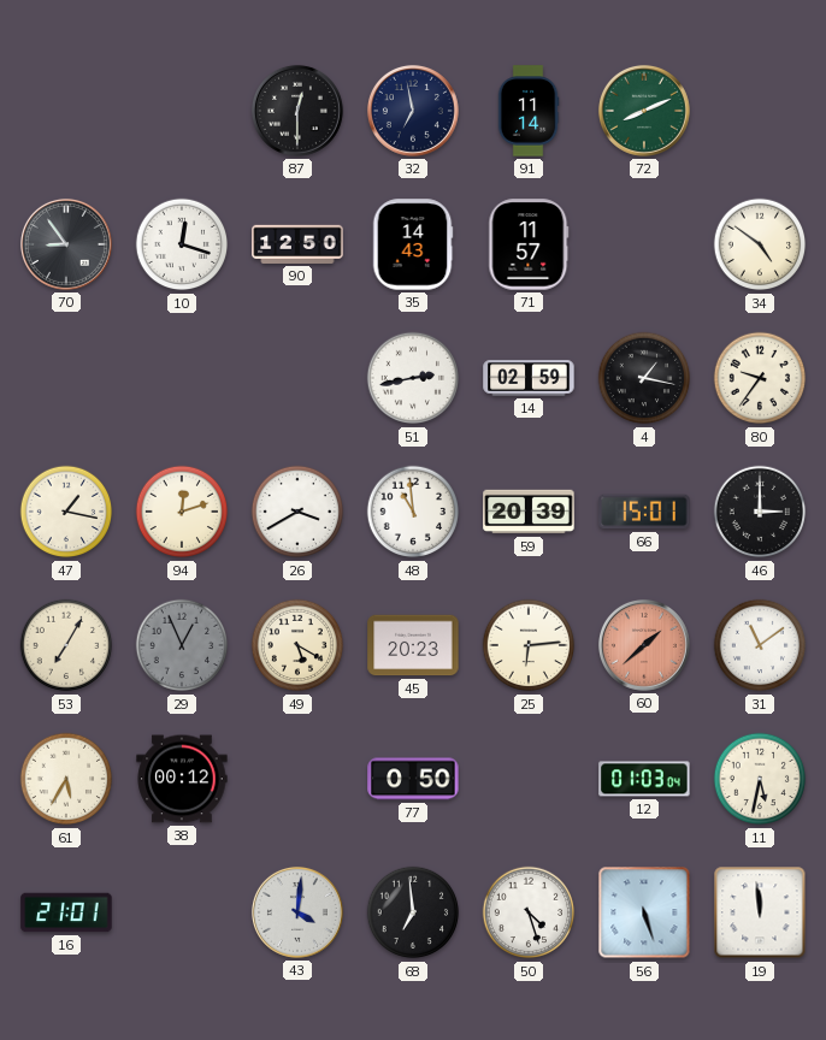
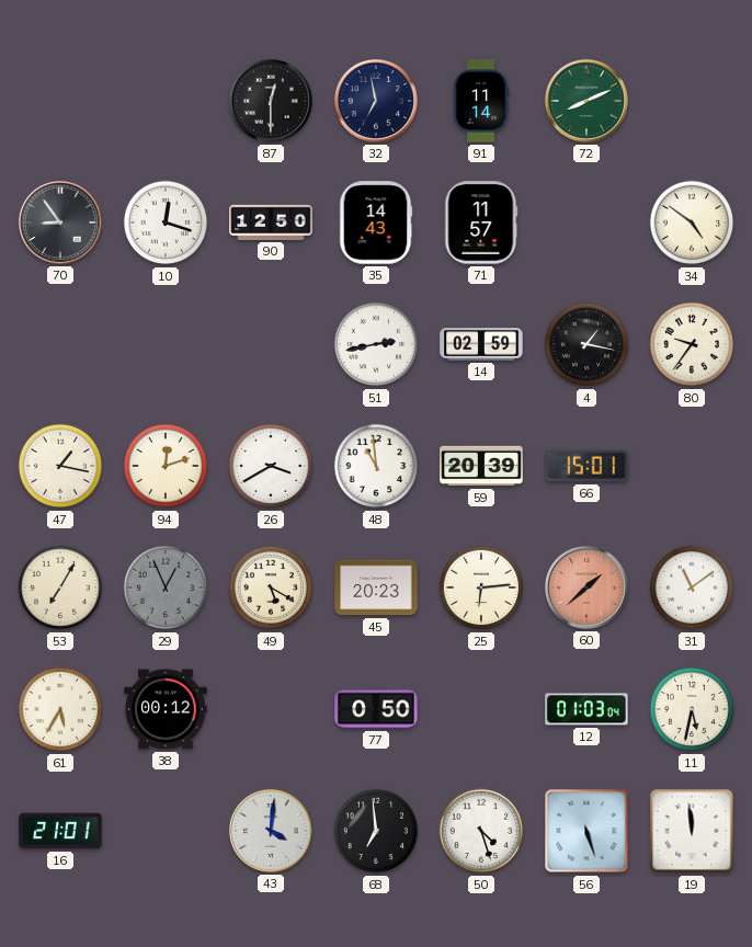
46: 3:00 -> none (760, 512)
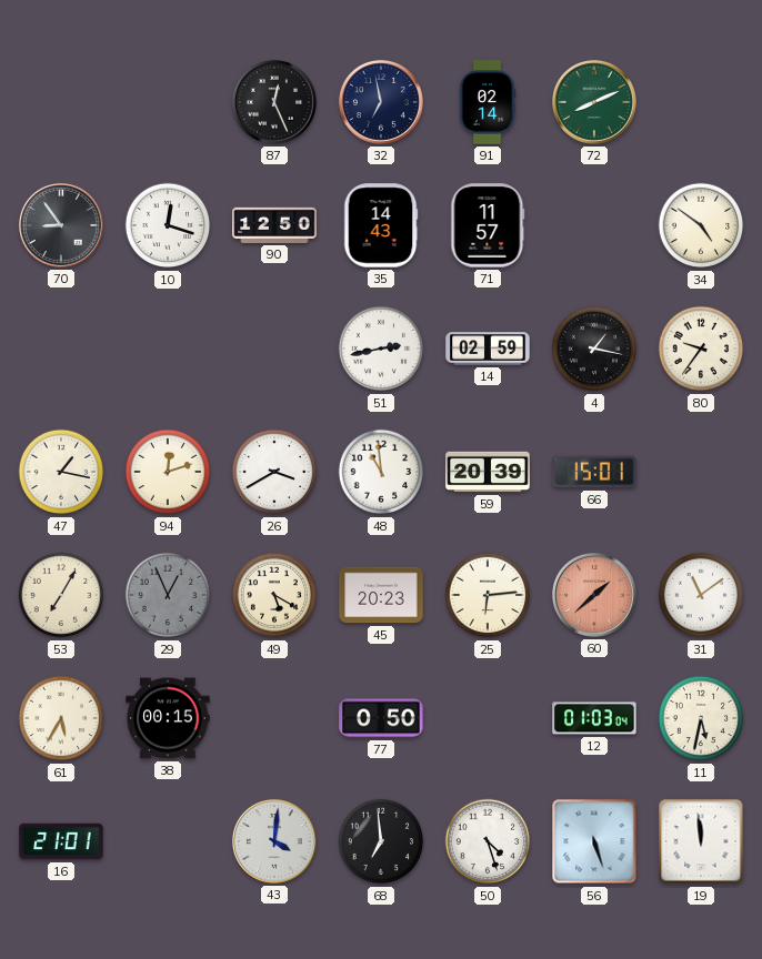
87: 12:30 -> 12:26 (274, 102)
91: 11:14 -> 02:14 (488, 102)
38: 00:12 -> 00:15 (168, 718)
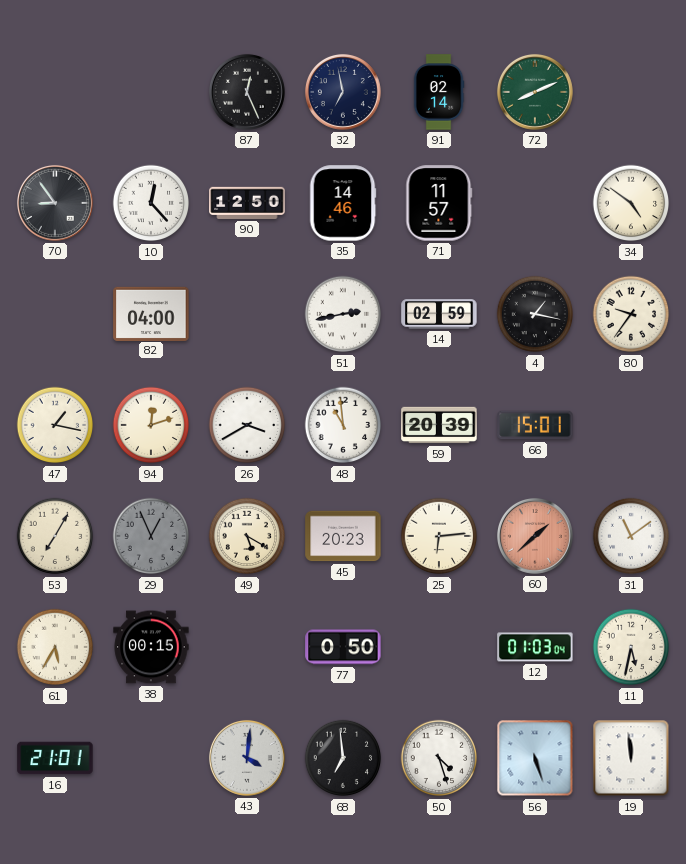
10: 12:18 -> 12:23 (151, 203)
35: 14:43 -> 14:46 (343, 203)
82: none -> 04:00 (151, 313)
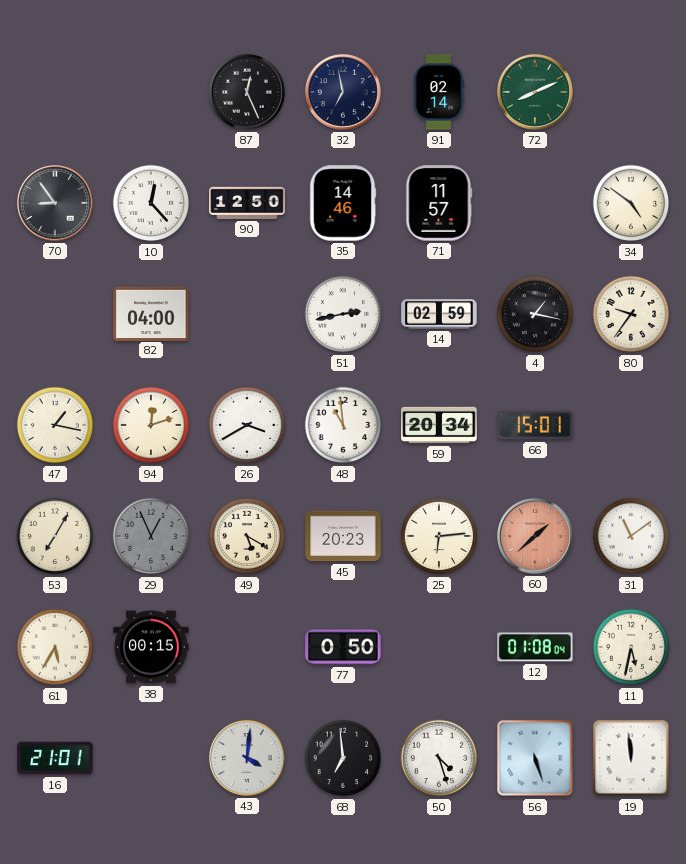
59: 20:39 -> 20:34 (439, 425)
12: 01:03 -> 01:08 (535, 647)
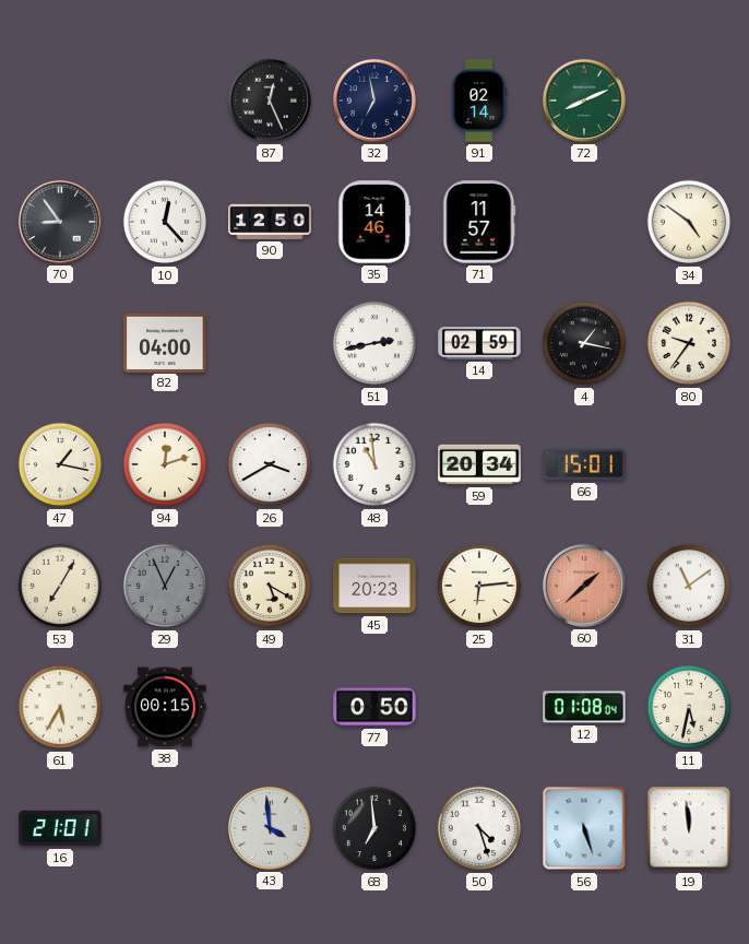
43: 4:01 -> 3:59 (270, 828)
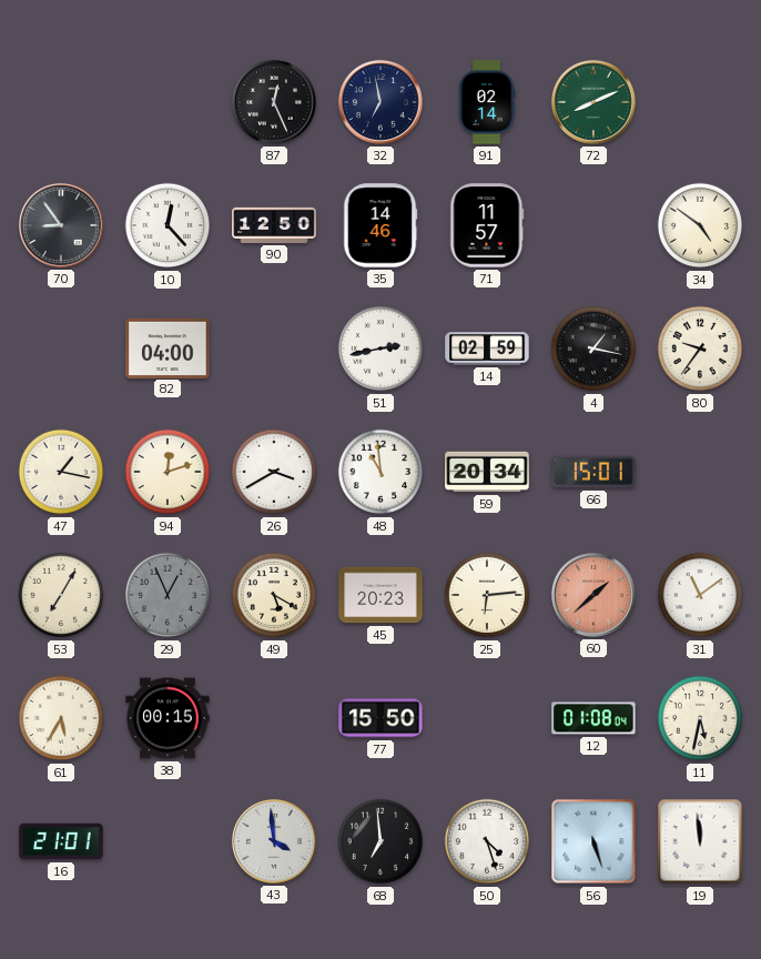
77: 0:50 -> 15:50 (380, 718)
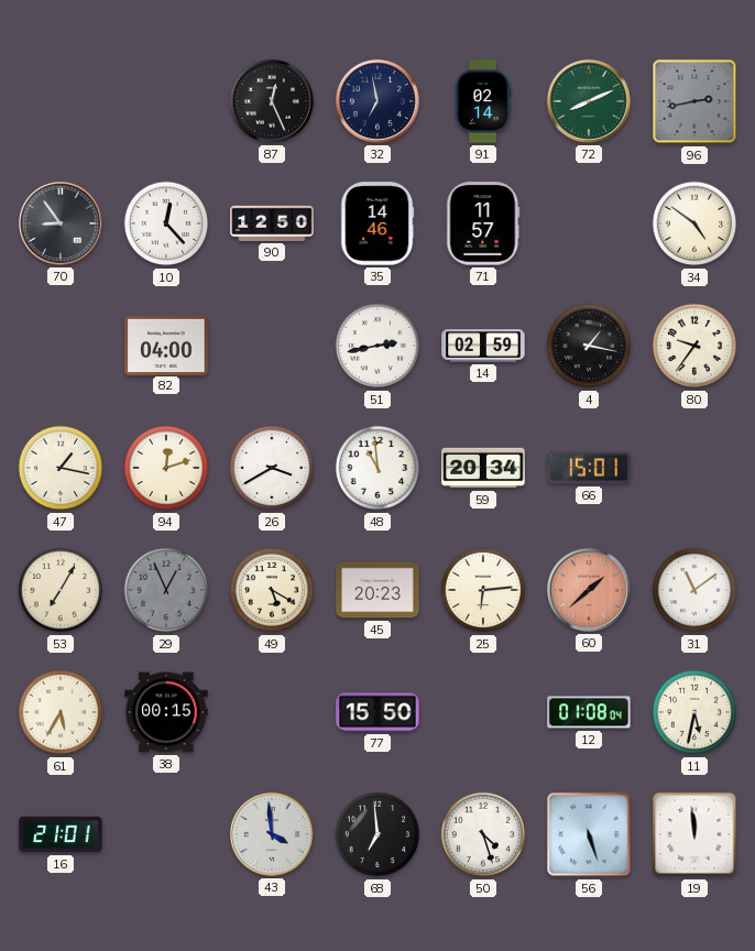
96: none -> 2:43 (694, 101)
